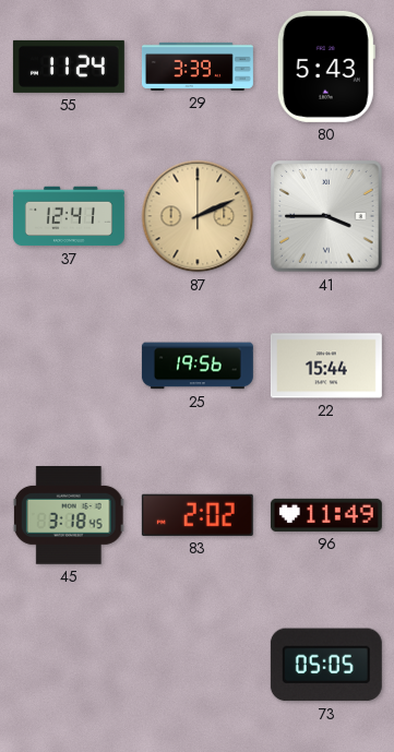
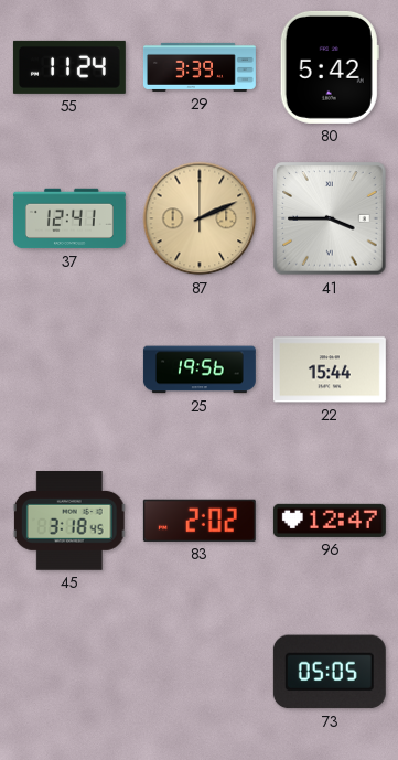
80: 5:43 -> 5:42 (330, 67)
96: 11:49 -> 12:47 (330, 521)
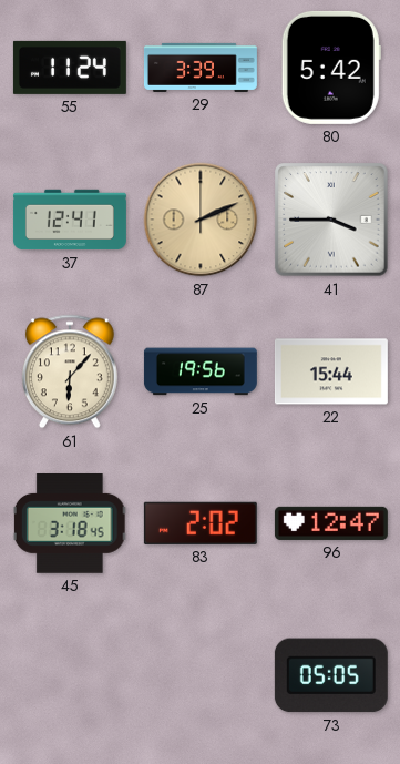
61: none -> 6:07 (70, 371)
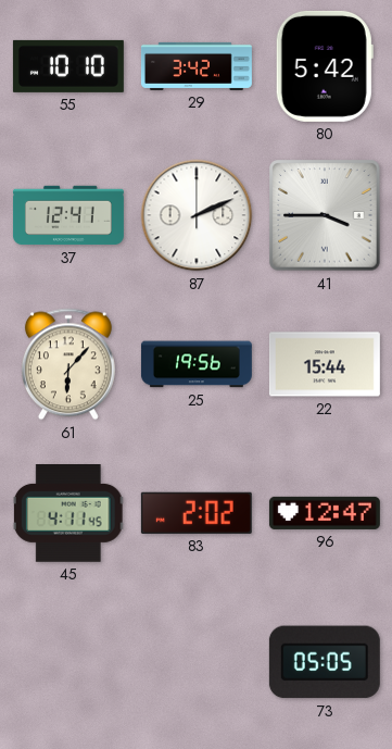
55: 11:24 -> 10:10 (68, 66)
29: 3:39 -> 3:42 (197, 66)
87 dial: champagne -> white (197, 215)
45: 3:18 -> 4:11 (68, 514)
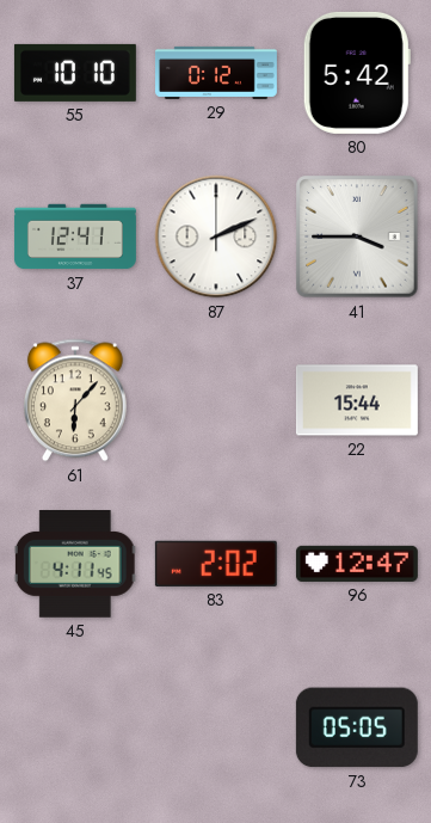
29: 3:42 -> 0:12 (216, 73)
25: 19:56 -> none (197, 364)
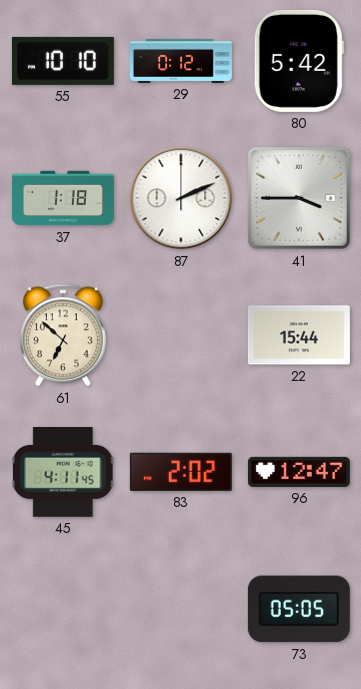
37: 12:41 -> 1:18 (63, 198)
61: 6:07 -> 6:52 (63, 335)
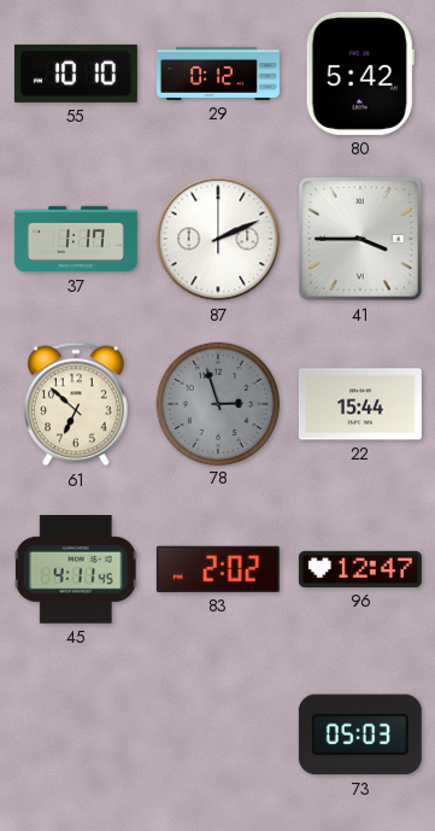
37: 1:18 -> 1:17 (76, 239)
78: none -> 2:57 (217, 403)
73: 05:05 -> 05:03 (360, 735)
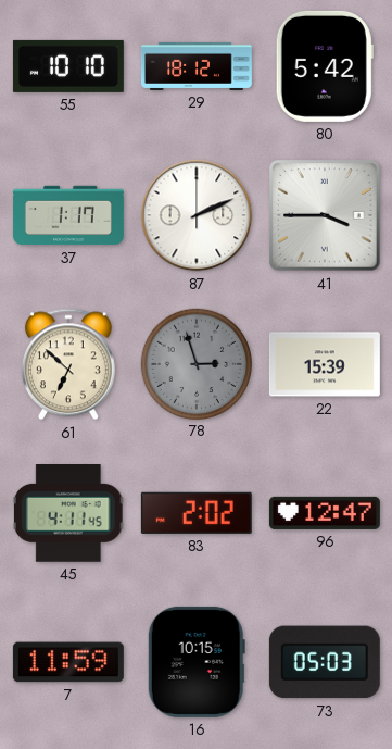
29: 0:12 -> 18:12 (197, 66)
22: 15:44 -> 15:39 (325, 364)
7: none -> 11:59 (68, 662)
16: none -> 10:15 (197, 662)
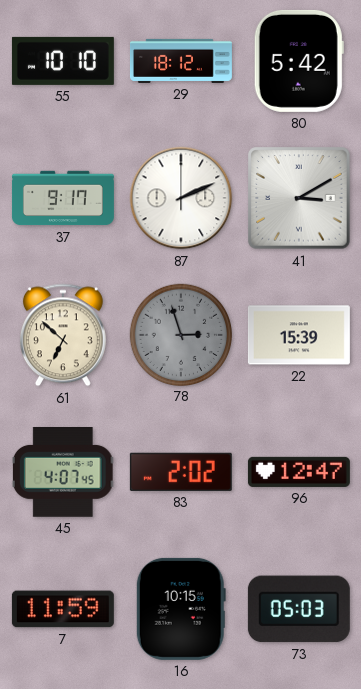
37: 1:17 -> 9:17 (63, 198)
41: 3:45 -> 3:10 (299, 198)
45: 4:11 -> 4:07 (63, 473)
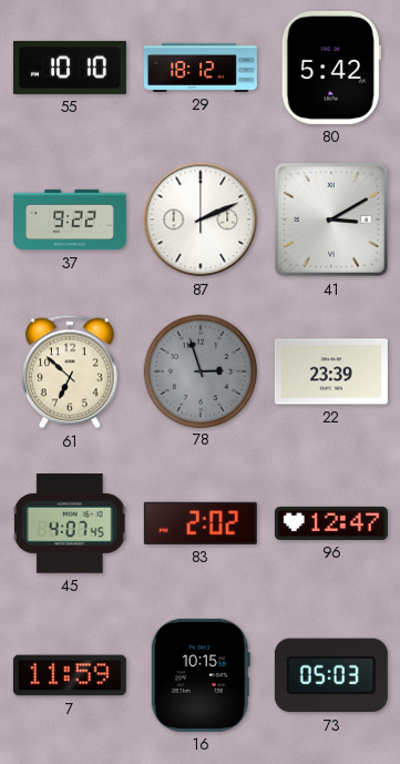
37: 9:17 -> 9:22 (70, 220)
22: 15:39 -> 23:39 (331, 371)
